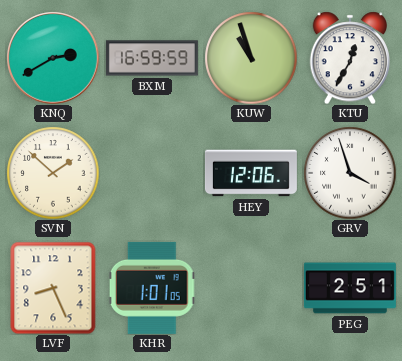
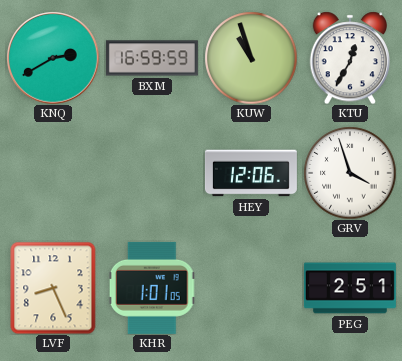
SVN: 1:52 -> none (53, 173)
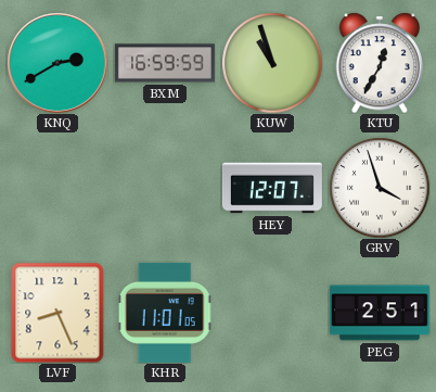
HEY: 12:06 -> 12:07 (272, 188)
KHR: 1:01 -> 11:01 (165, 313)
